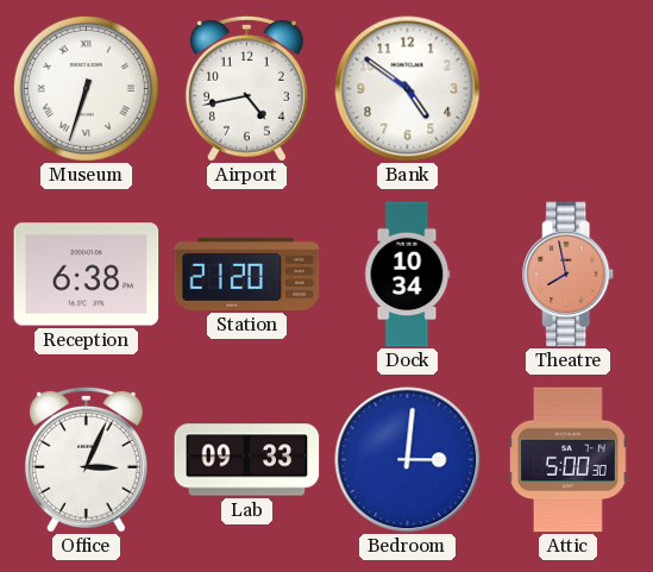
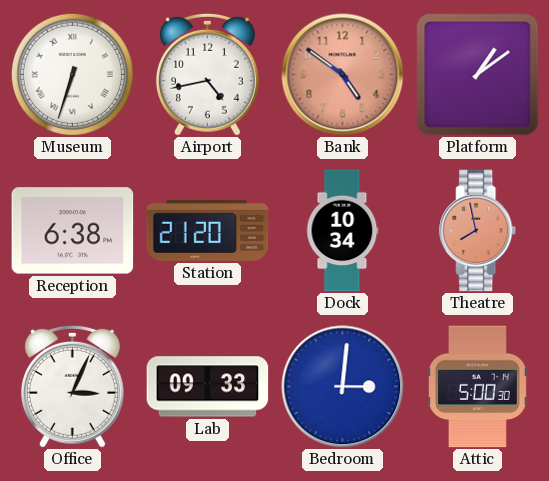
Bank dial: white -> salmon (343, 75)
Platform: none -> 1:09 (478, 75)
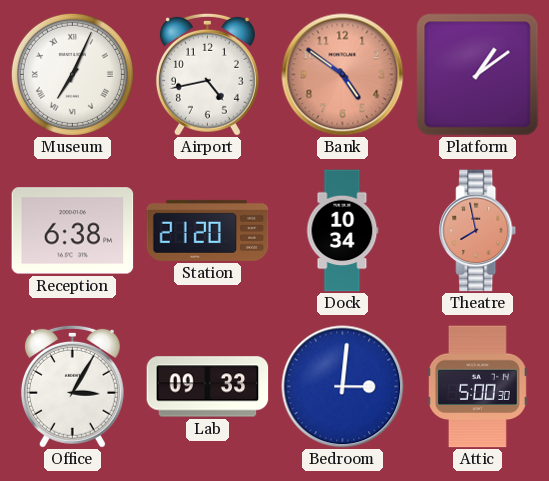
Museum: 6:33 -> 7:04 (72, 74)
Office: 3:04 -> 3:05 (72, 386)
